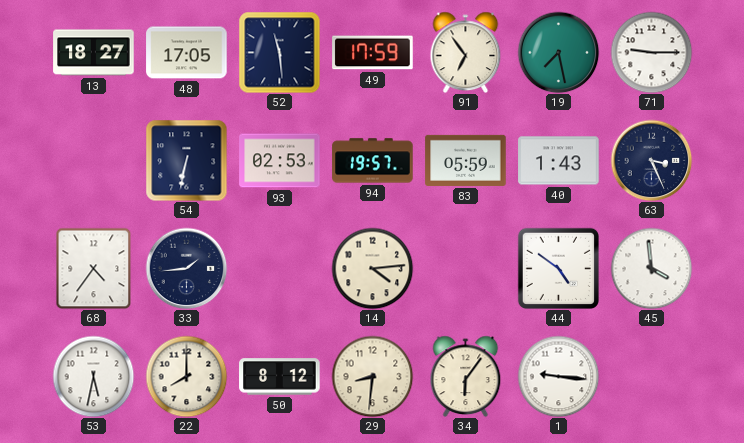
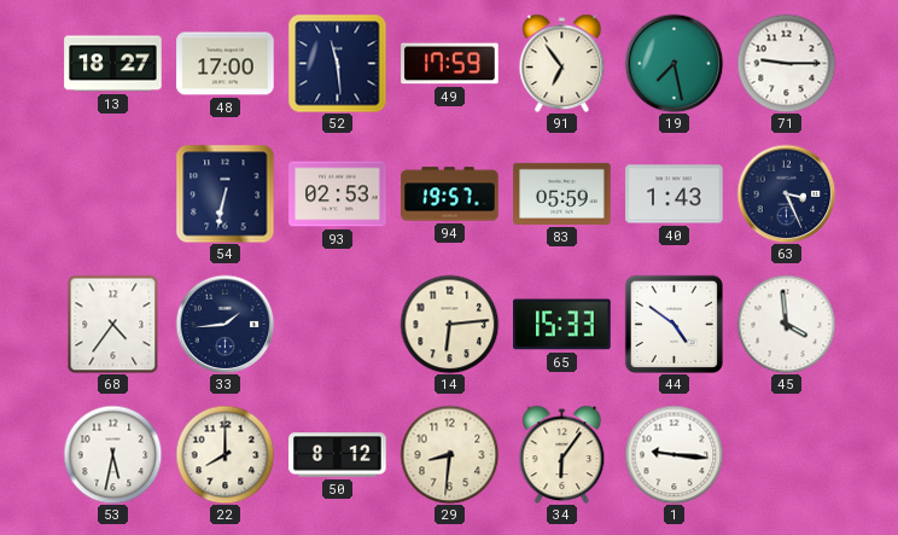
48: 17:05 -> 17:00 (226, 64)
14: 4:14 -> 6:14 (449, 324)
65: none -> 15:33 (562, 325)
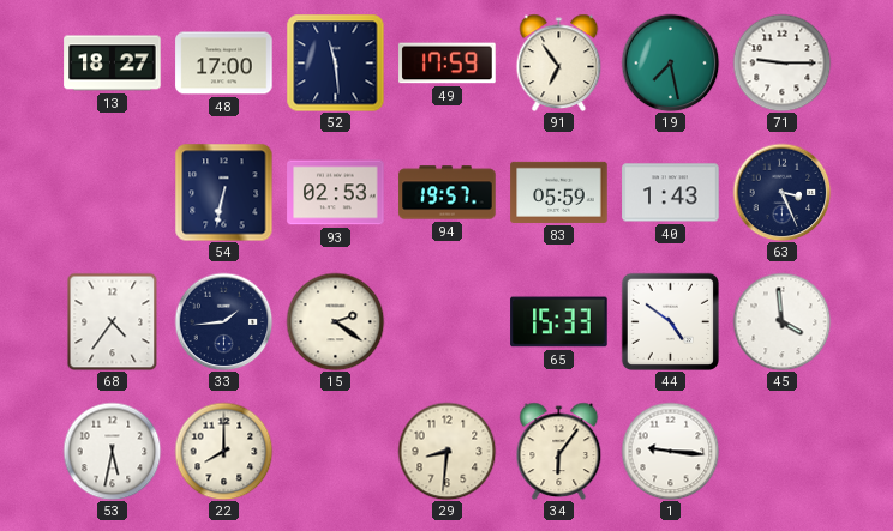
15: none -> 2:21 (335, 321)
14: 6:14 -> none (449, 324)
50: 8:12 -> none (338, 455)
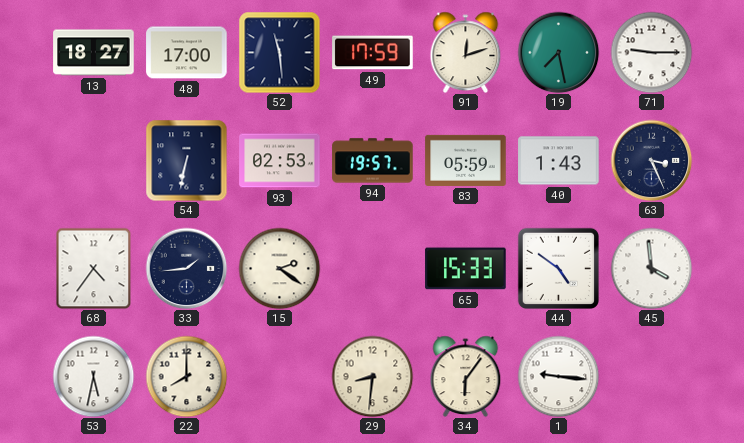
91: 6:54 -> 12:12 (466, 52)
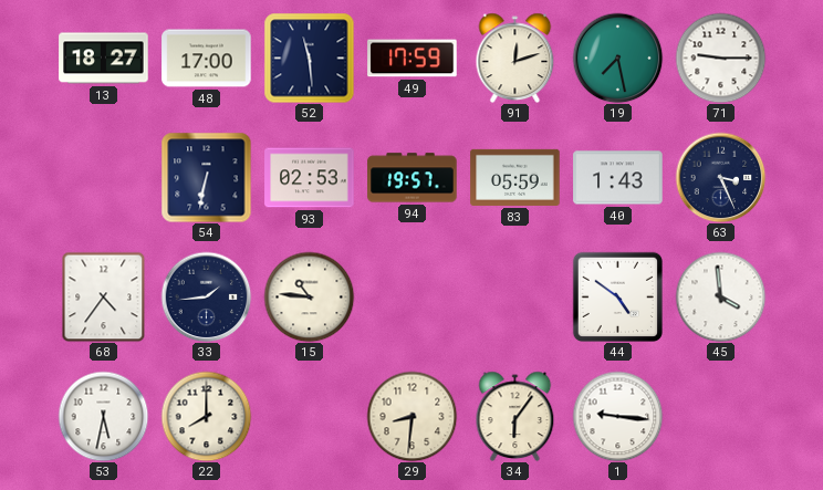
15: 2:21 -> 10:46 (309, 296)
65: 15:33 -> none (466, 269)
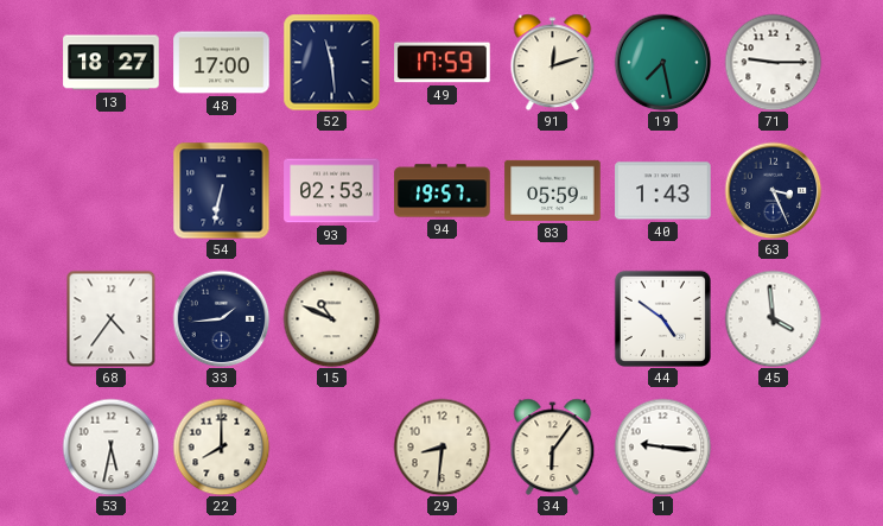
15: 10:46 -> 10:49 (331, 318)
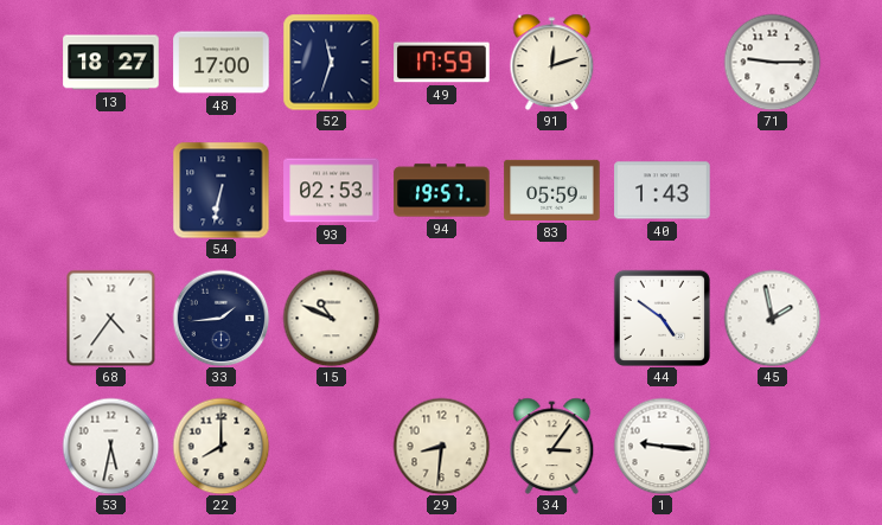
52: 11:29 -> 11:33 (331, 62)
19: 7:28 -> none (662, 62)
63: 3:26 -> none (773, 190)
45: 3:59 -> 1:58 (772, 318)
34: 6:06 -> 3:06 (552, 446)
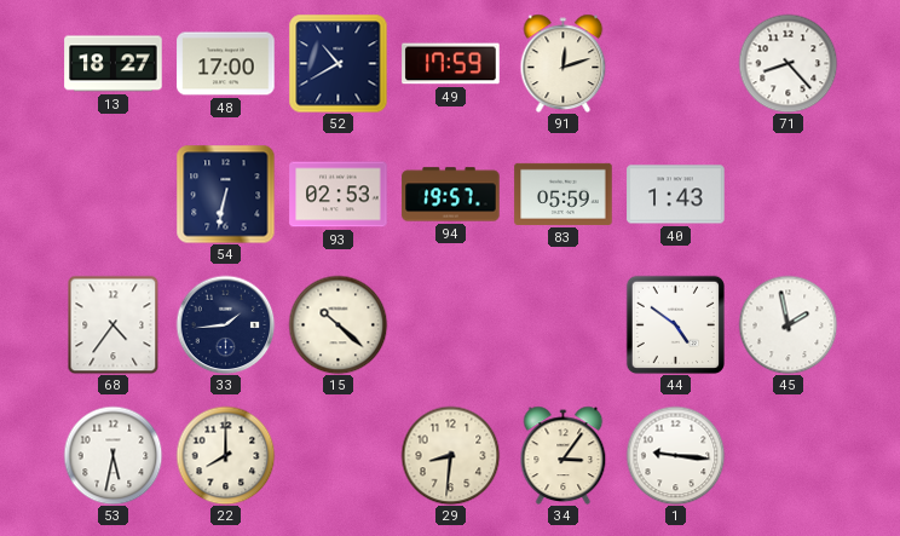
52: 11:33 -> 10:40 (337, 63)
71: 9:15 -> 8:23 (787, 63)
15: 10:49 -> 10:22 (337, 324)
